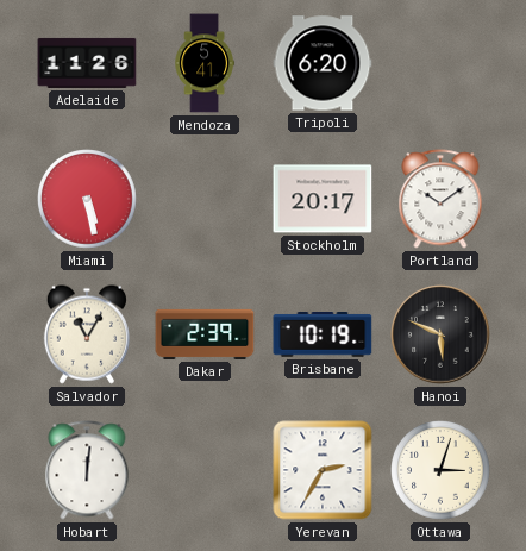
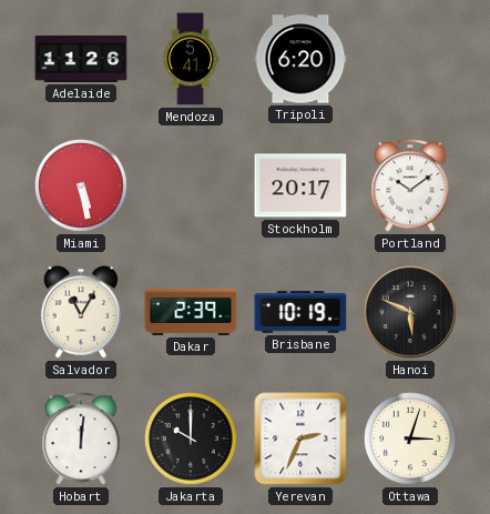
Jakarta: none -> 10:00 (192, 440)
Yerevan: 2:35 -> 2:34 (300, 439)
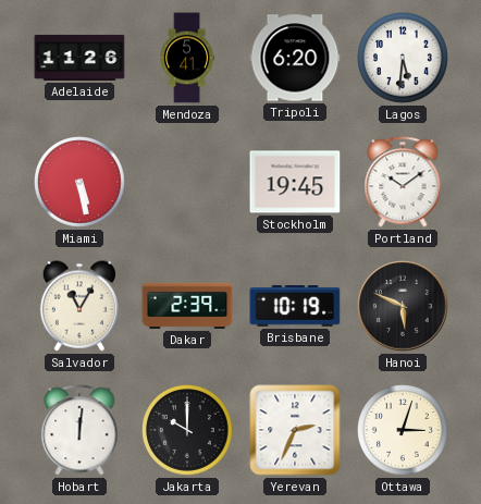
Lagos: none -> 5:31 (404, 59)
Stockholm: 20:17 -> 19:45 (295, 182)
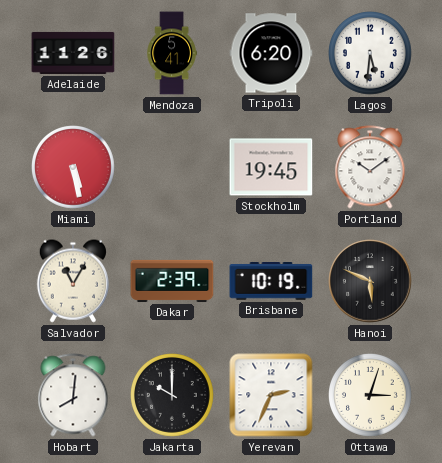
Hobart: 12:01 -> 8:01 (73, 395)
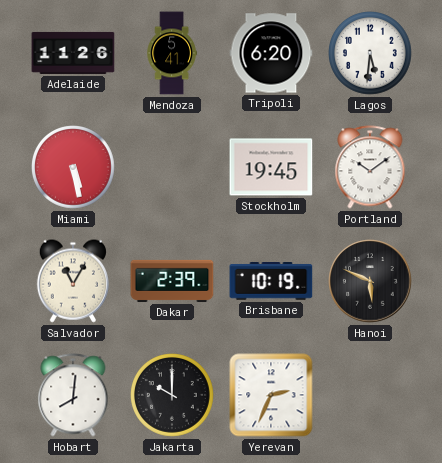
Ottawa: 3:03 -> none (371, 396)
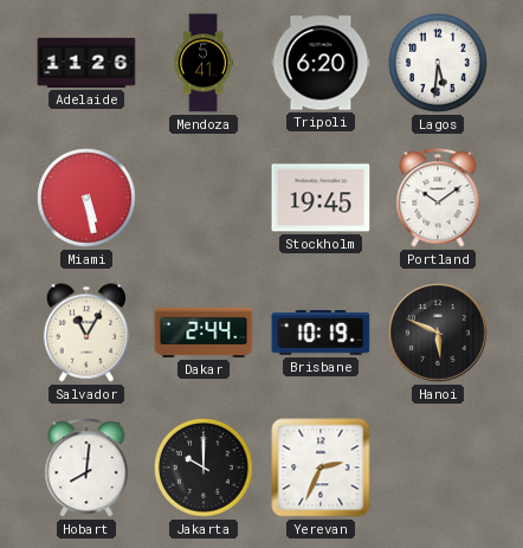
Dakar: 2:39 -> 2:44 (204, 333)
